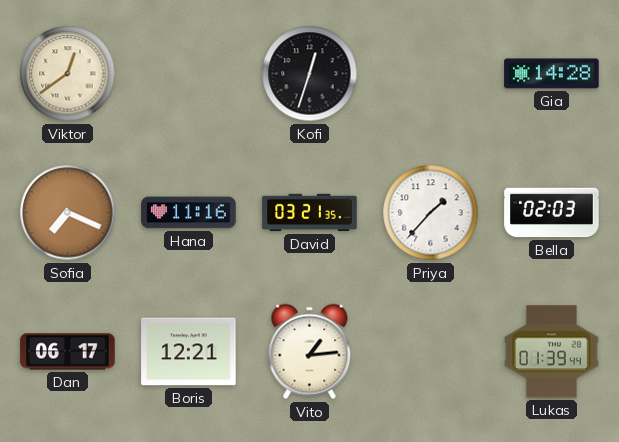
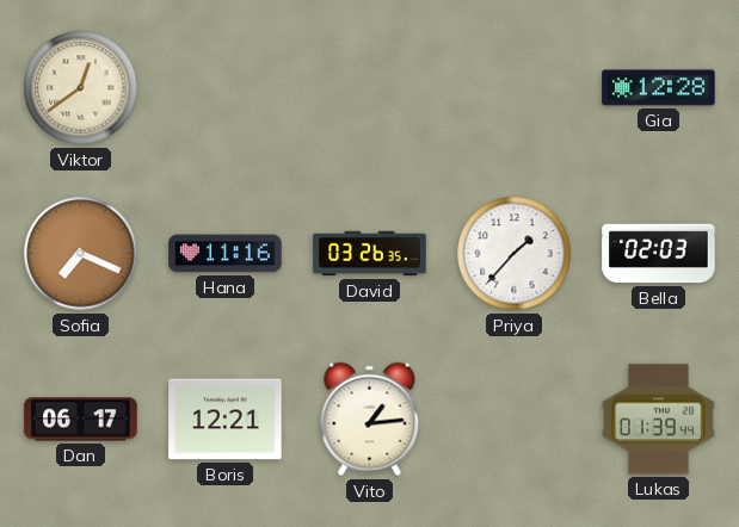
Kofi: 12:33 -> none (310, 74)
Gia: 14:28 -> 12:28 (659, 88)
David: 03:21 -> 03:26 (370, 254)
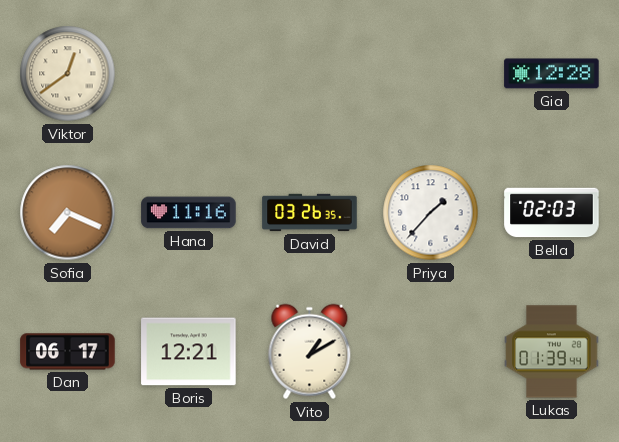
Vito: 1:14 -> 1:10 (310, 352)
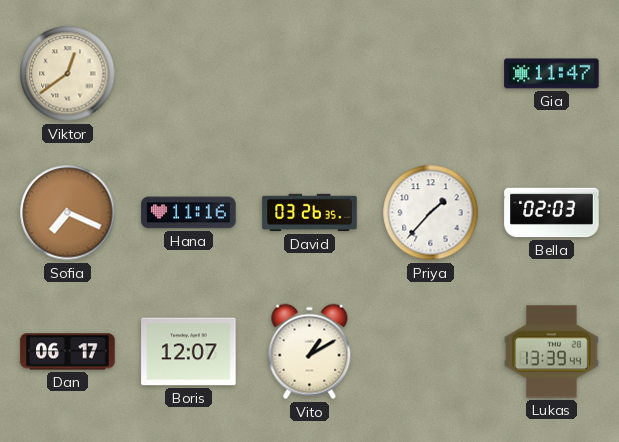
Gia: 12:28 -> 11:47 (552, 74)
Boris: 12:21 -> 12:07 (189, 352)
Lukas: 01:39 -> 13:39 (552, 352)
